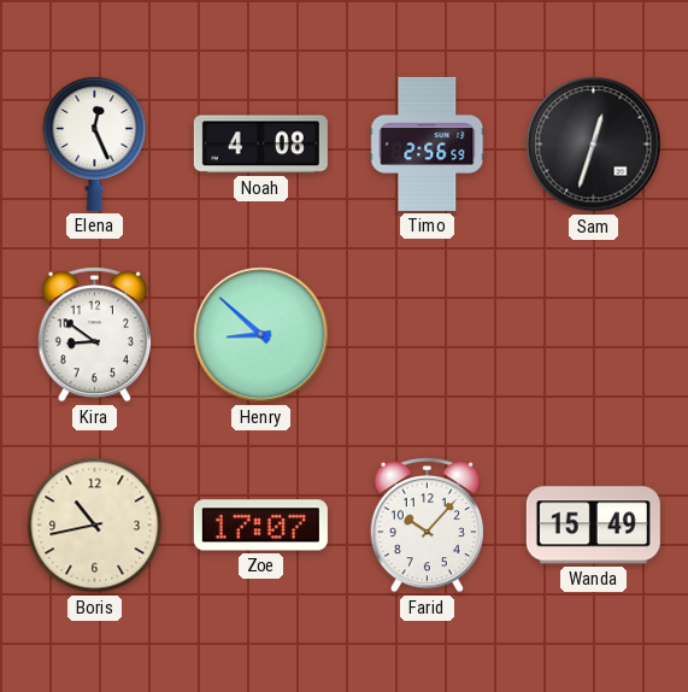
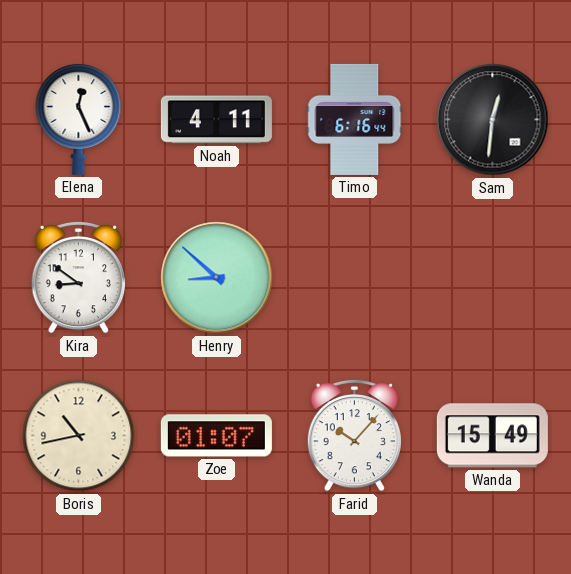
Noah: 4:08 -> 4:11 (216, 120)
Timo: 2:56 -> 6:16 (355, 119)
Sam: 12:33 -> 12:31 (493, 120)
Zoe: 17:07 -> 01:07 (216, 436)
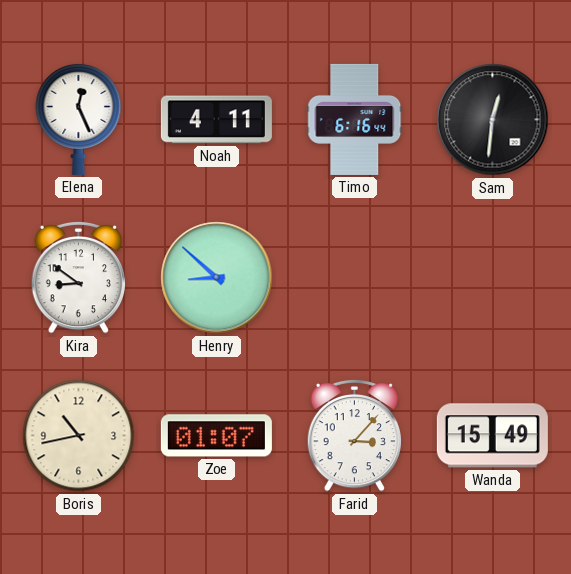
Farid: 10:07 -> 3:07 (354, 435)
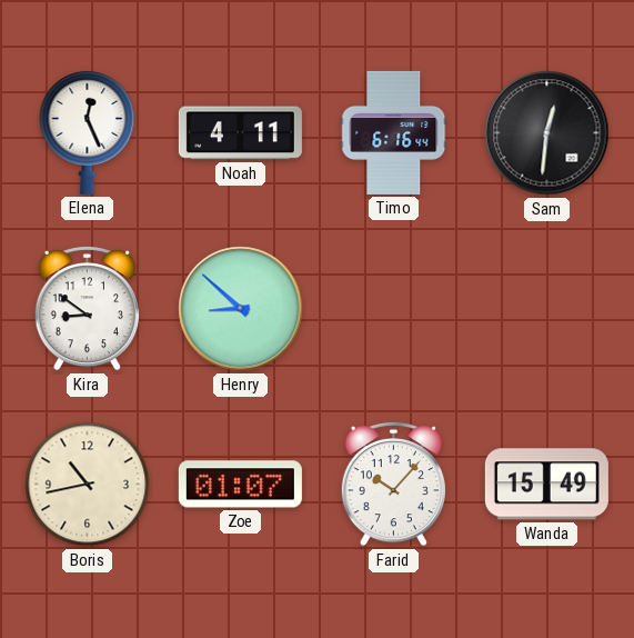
Farid: 3:07 -> 10:07 (393, 484)
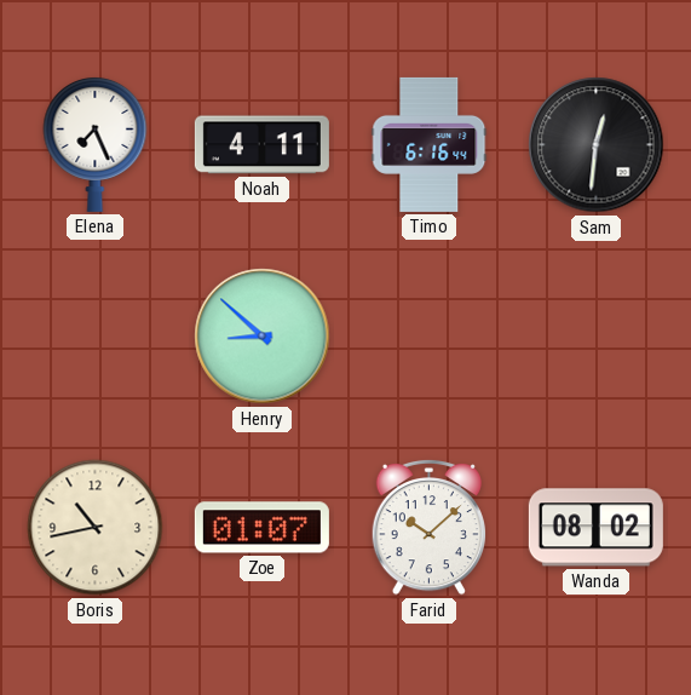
Elena: 12:26 -> 7:26 (96, 144)
Kira: 8:51 -> none (87, 308)
Farid: 10:07 -> 10:08 (428, 527)
Wanda: 15:49 -> 08:02 (595, 528)
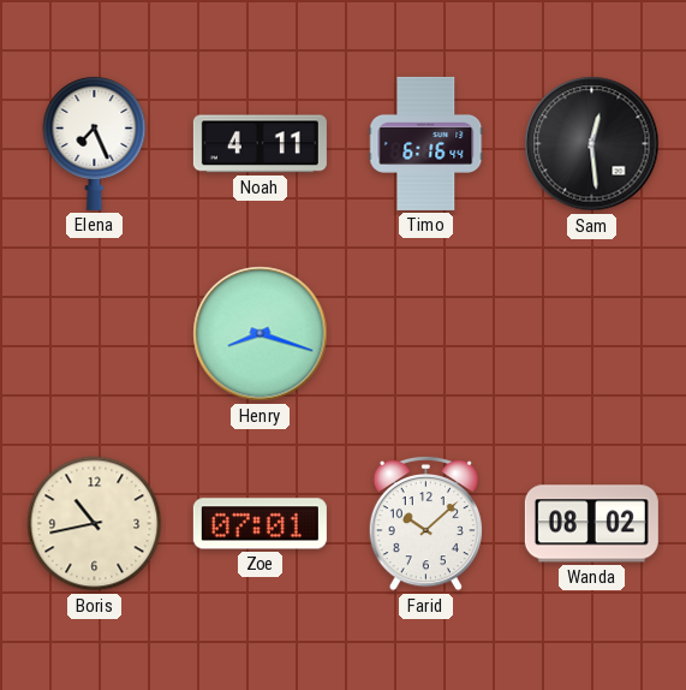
Sam: 12:31 -> 12:29 (592, 144)
Henry: 8:52 -> 8:18 (261, 334)
Zoe: 01:07 -> 07:01 (260, 524)
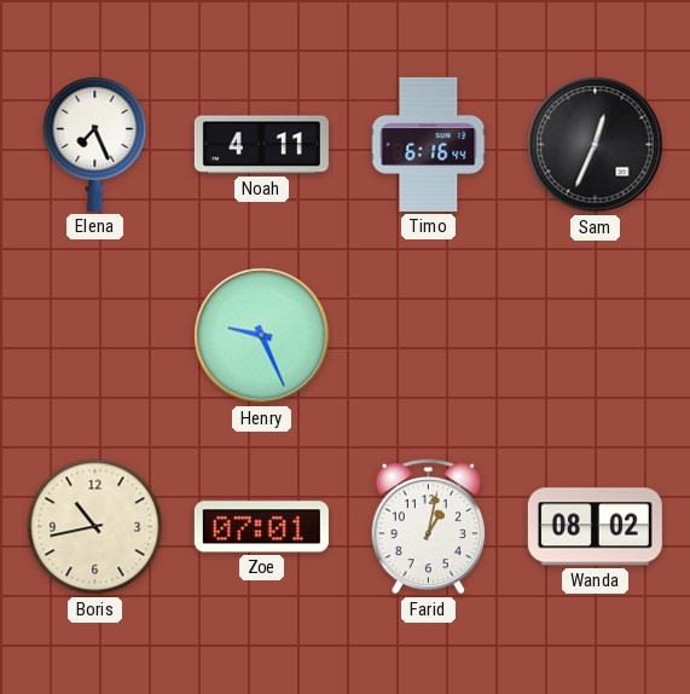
Sam: 12:29 -> 12:34 (596, 145)
Henry: 8:18 -> 9:26 (262, 336)
Farid: 10:08 -> 1:02 (428, 526)
